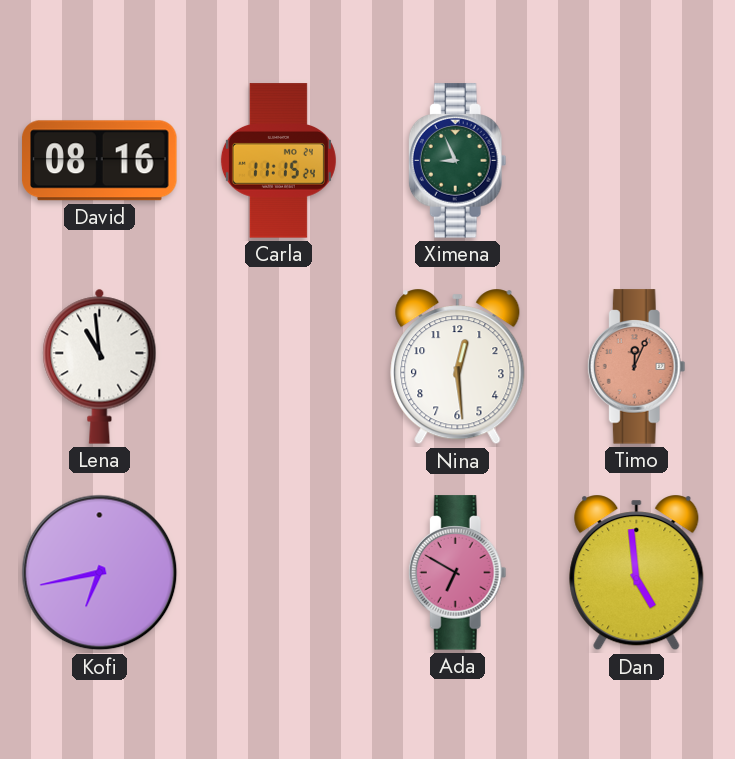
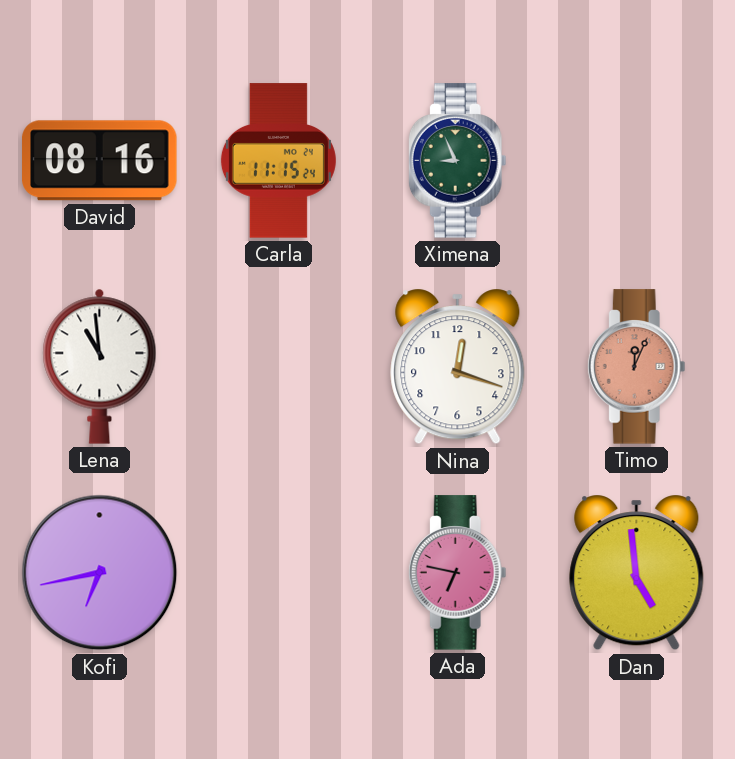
Nina: 12:29 -> 12:18 (458, 367)
Ada: 6:50 -> 6:47 (457, 573)
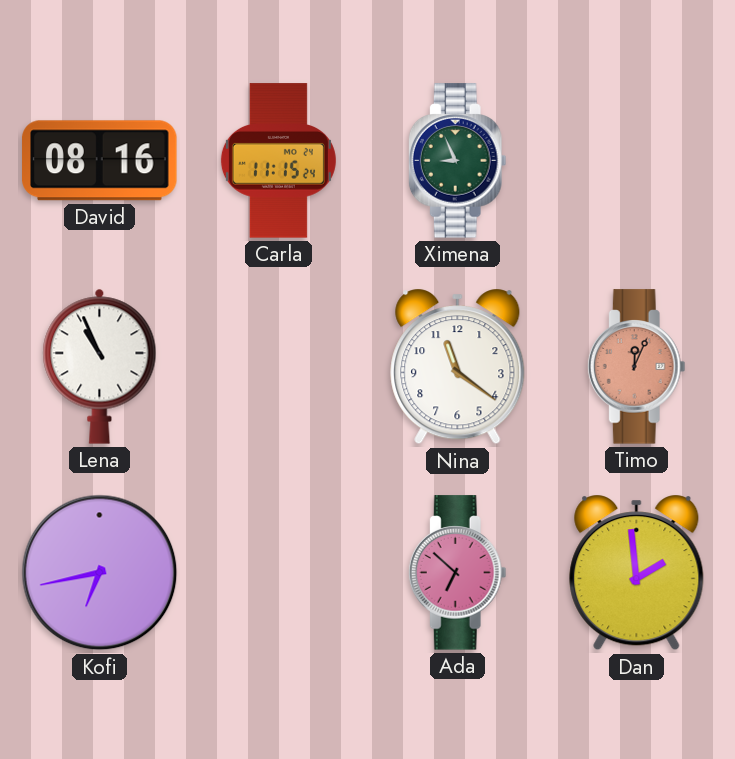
Lena: 10:59 -> 10:56 (100, 366)
Nina: 12:18 -> 11:21 (458, 367)
Ada: 6:47 -> 6:52 (457, 573)
Dan: 4:59 -> 1:59 (637, 573)
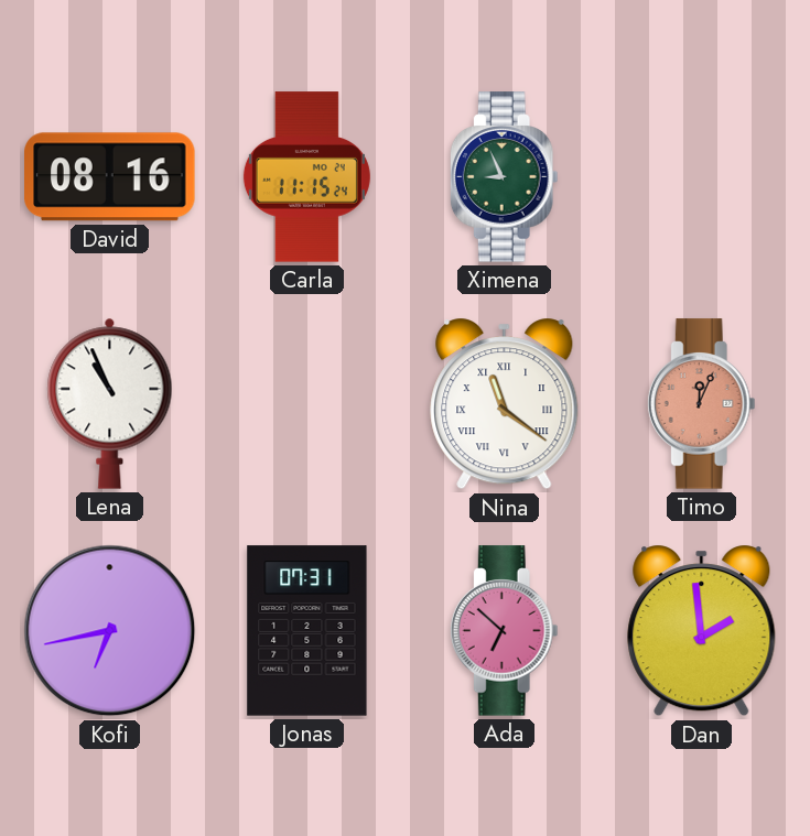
Nina numerals: Arabic -> Roman (505, 404)
Jonas: none -> 07:31 (307, 631)
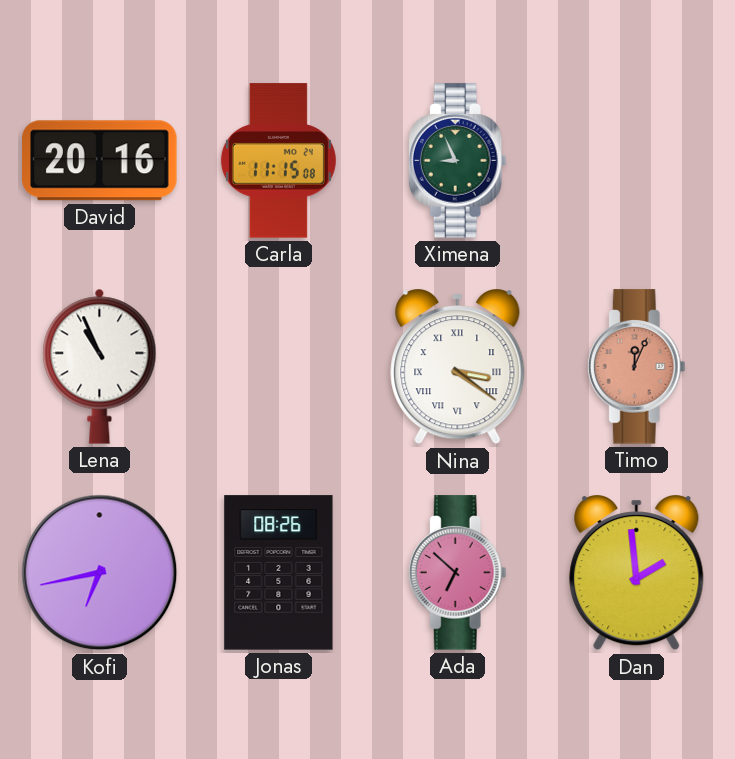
David: 08:16 -> 20:16 (100, 161)
Carla: 11:15:24 -> 11:15:08 (278, 161)
Nina: 11:21 -> 3:21 (458, 367)
Jonas: 07:31 -> 08:26 (279, 573)
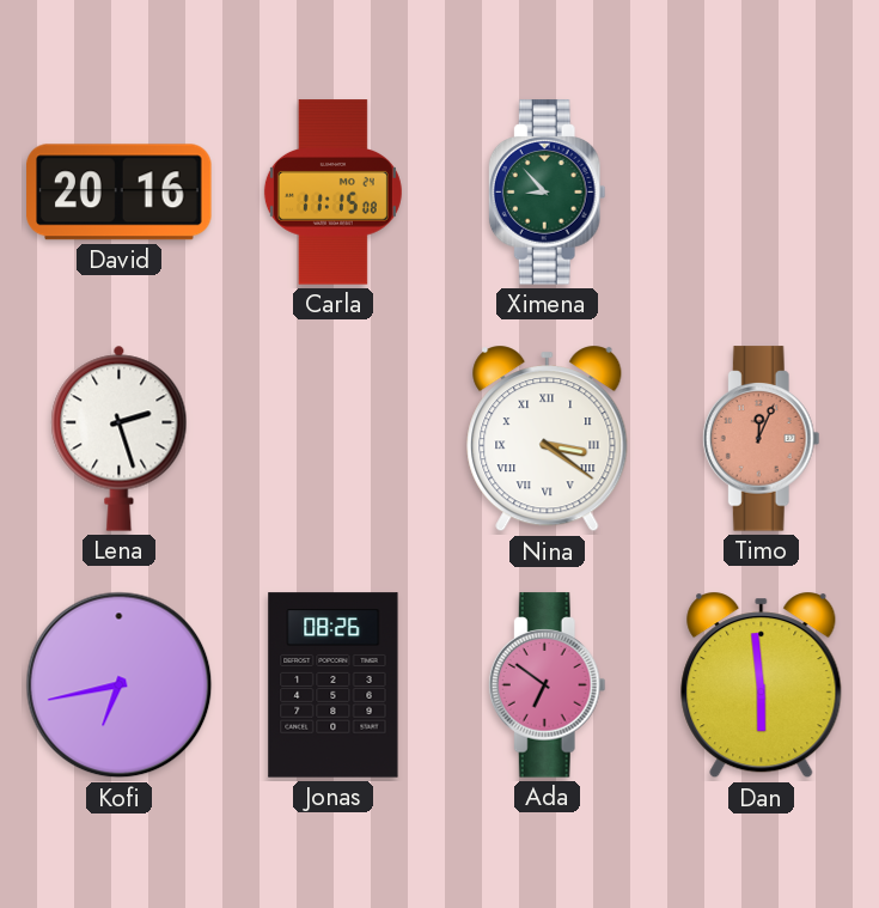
Ximena: 8:56 -> 8:53 (547, 193)
Lena: 10:56 -> 2:27 (120, 438)
Ada: 6:52 -> 6:51 (547, 685)
Dan: 1:59 -> 5:59 (762, 685)
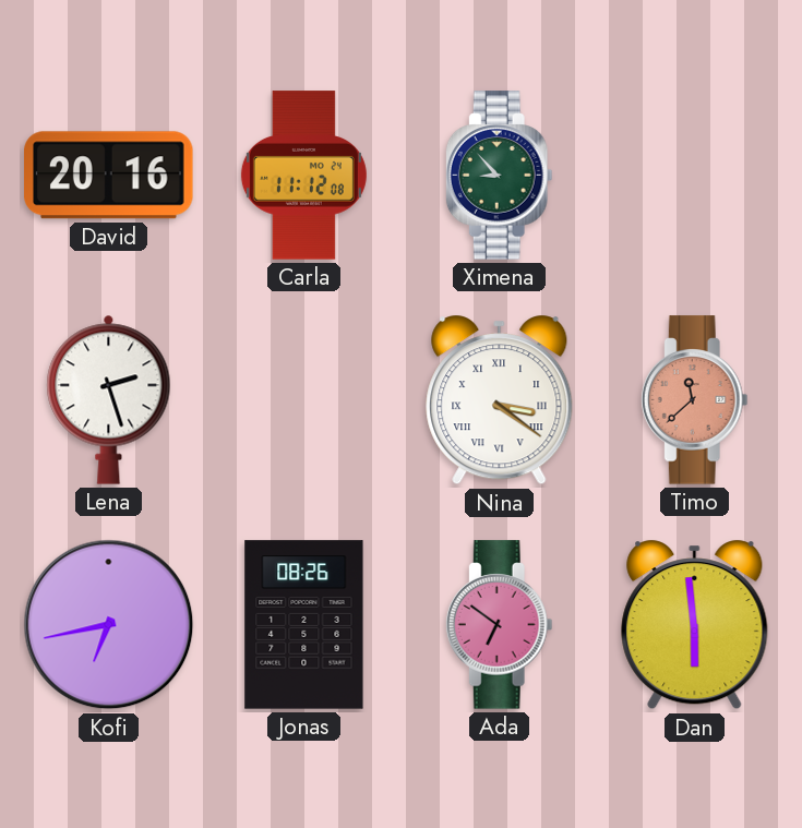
Carla: 11:15 -> 11:12 (303, 176)
Timo: 12:04 -> 11:38 (694, 400)
